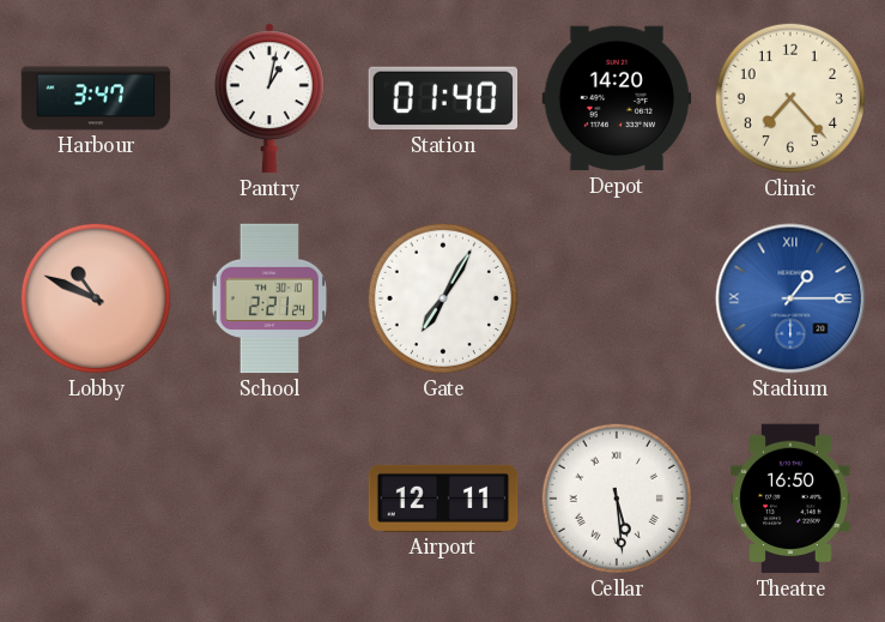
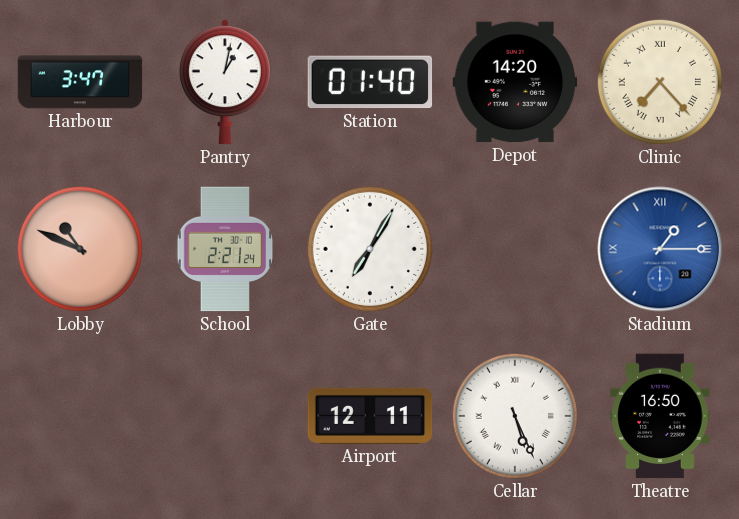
Clinic numerals: Arabic -> Roman (660, 82)
Cellar: 5:29 -> 5:26 (515, 416)
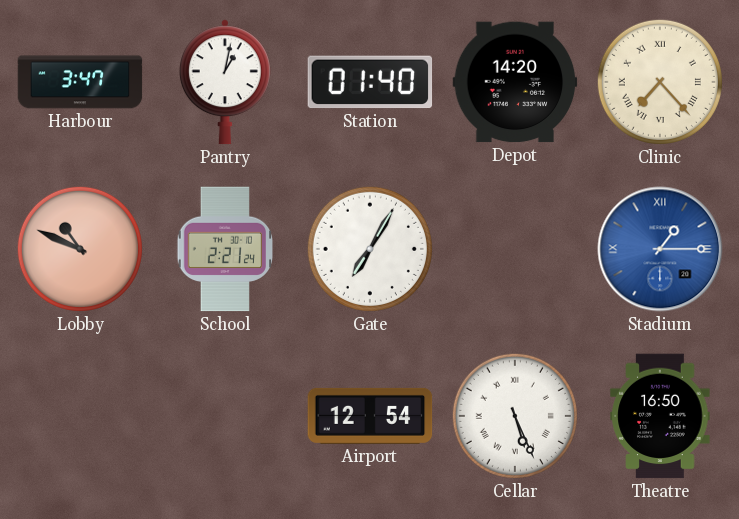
Airport: 12:11 -> 12:54 (370, 416)
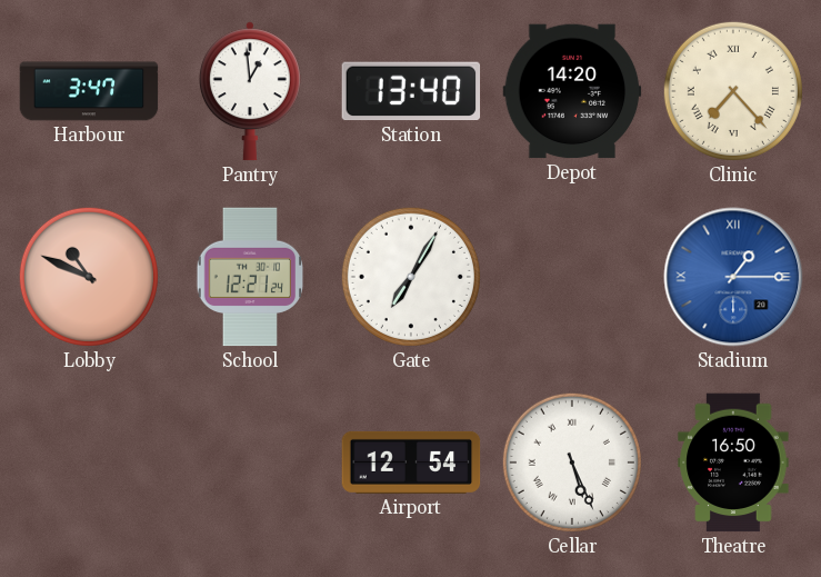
Pantry: 1:02 -> 12:59 (250, 91)
Station: 01:40 -> 13:40 (411, 91)
School: 2:21 -> 12:21 (250, 277)
